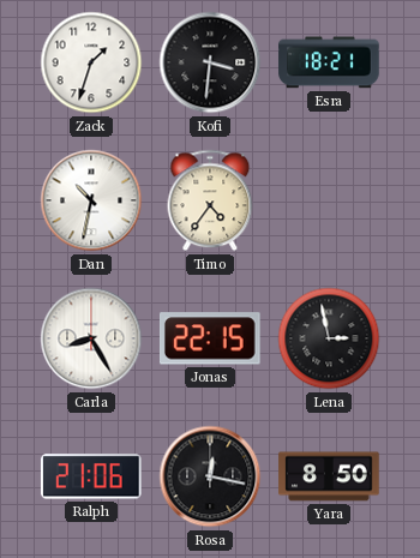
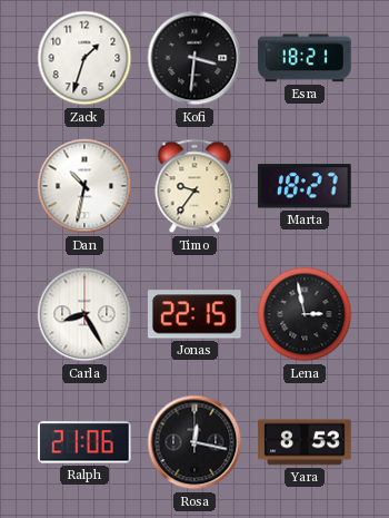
Timo: 4:36 -> 9:36 (194, 186)
Marta: none -> 18:27 (305, 186)
Yara: 8:50 -> 8:53 (305, 442)
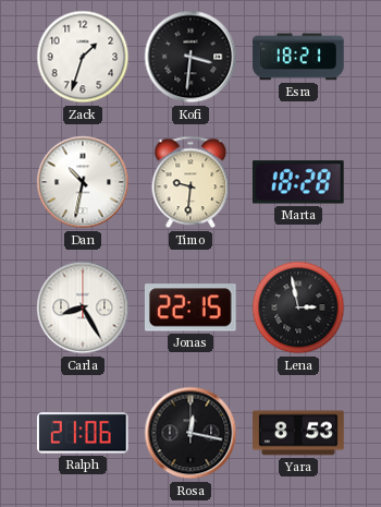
Timo: 9:36 -> 9:31 (190, 182)
Marta: 18:27 -> 18:28 (298, 182)
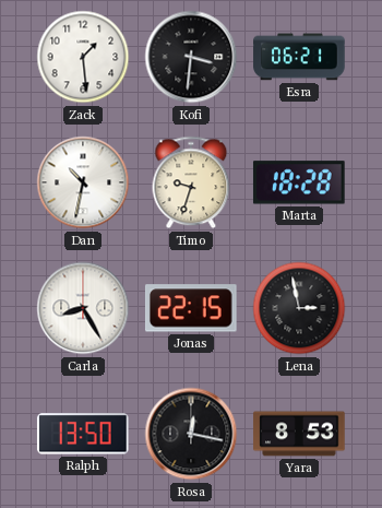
Zack: 1:33 -> 1:29 (83, 57)
Esra: 18:21 -> 06:21 (299, 57)
Timo: 9:31 -> 9:33 (191, 182)
Ralph: 21:06 -> 13:50 (83, 434)
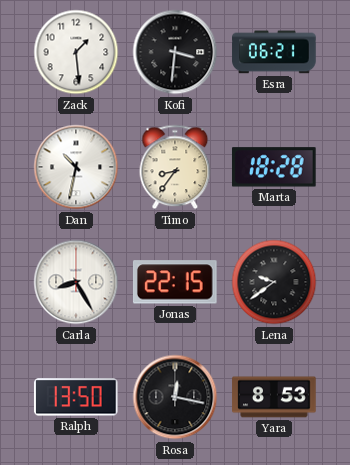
Timo: 9:33 -> 8:36 (175, 167)
Lena: 2:58 -> 9:39 (274, 282)
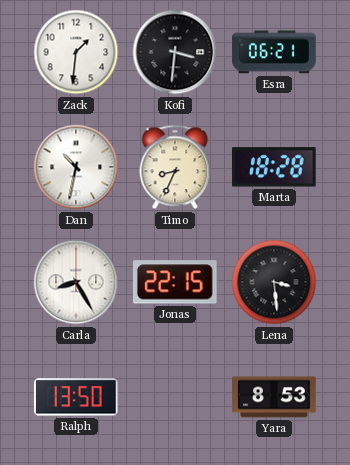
Zack: 1:29 -> 1:31 (76, 52)
Timo: 8:36 -> 8:34 (175, 167)
Lena: 9:39 -> 3:29 (274, 282)
Rosa: 12:17 -> none (175, 397)
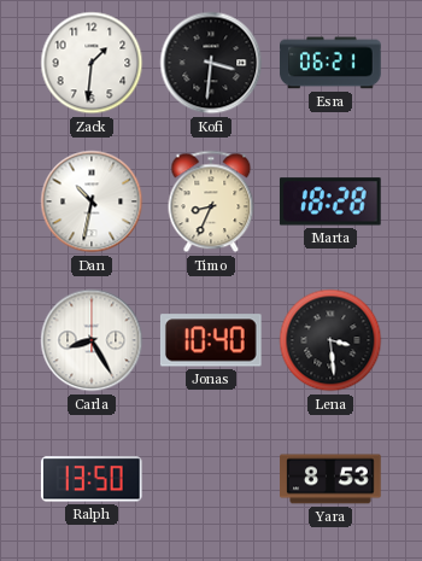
Jonas: 22:15 -> 10:40 (211, 340)
